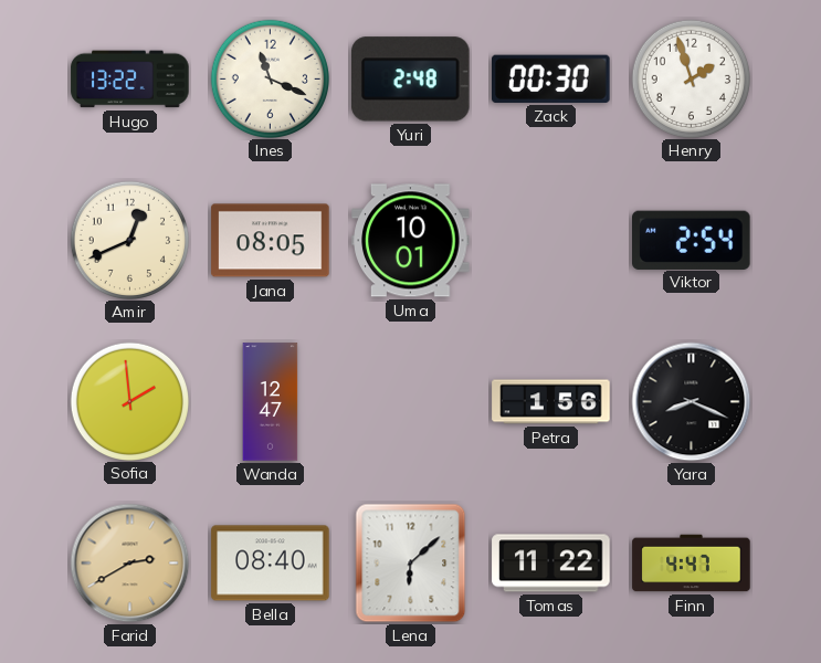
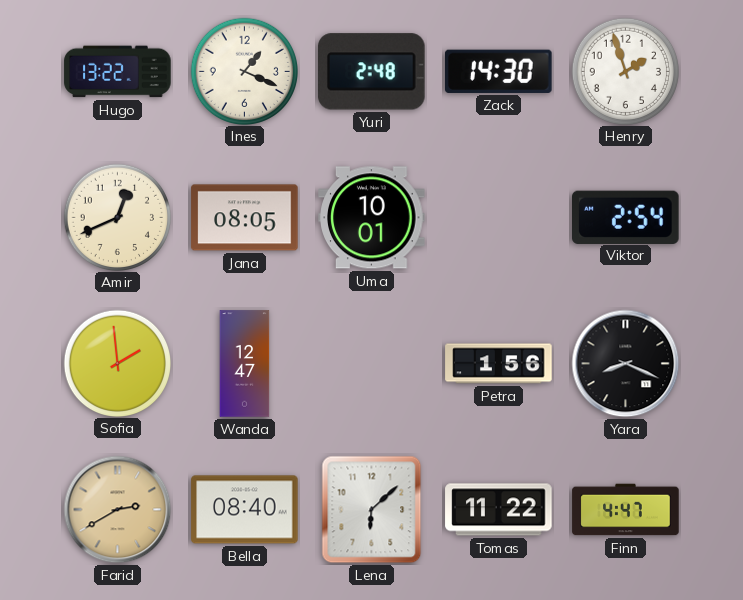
Ines: 11:19 -> 1:19 (244, 71)
Zack: 00:30 -> 14:30 (499, 71)
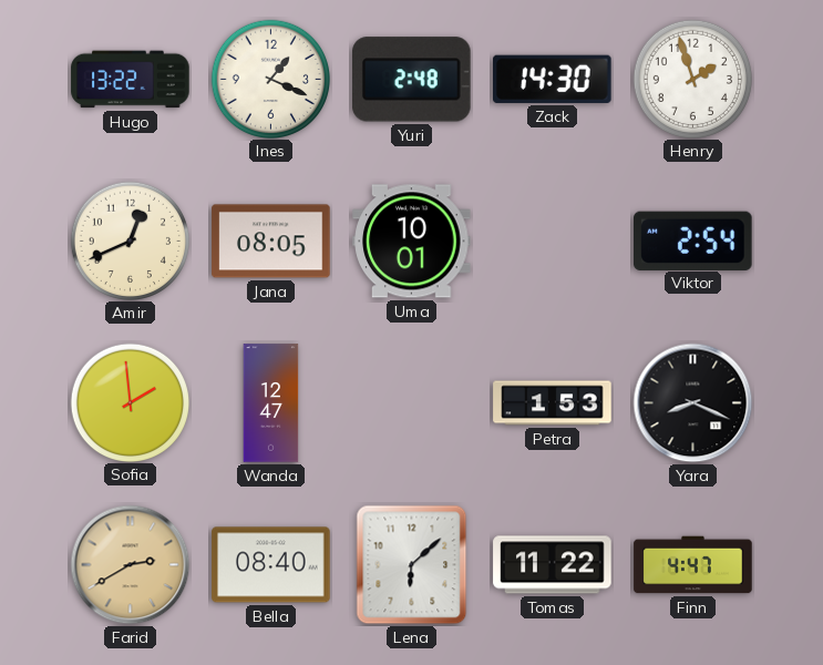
Petra: 1:56 -> 1:53 (553, 403)
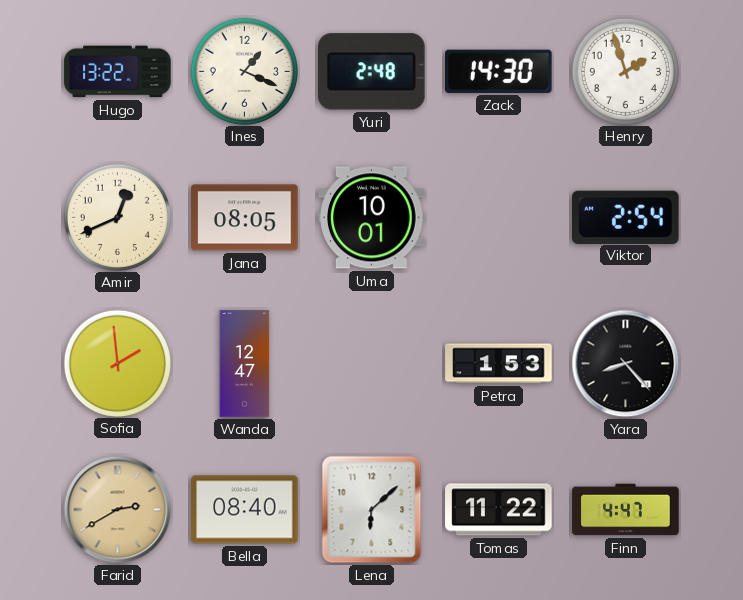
Yara: 8:19 -> 8:23 (626, 364)
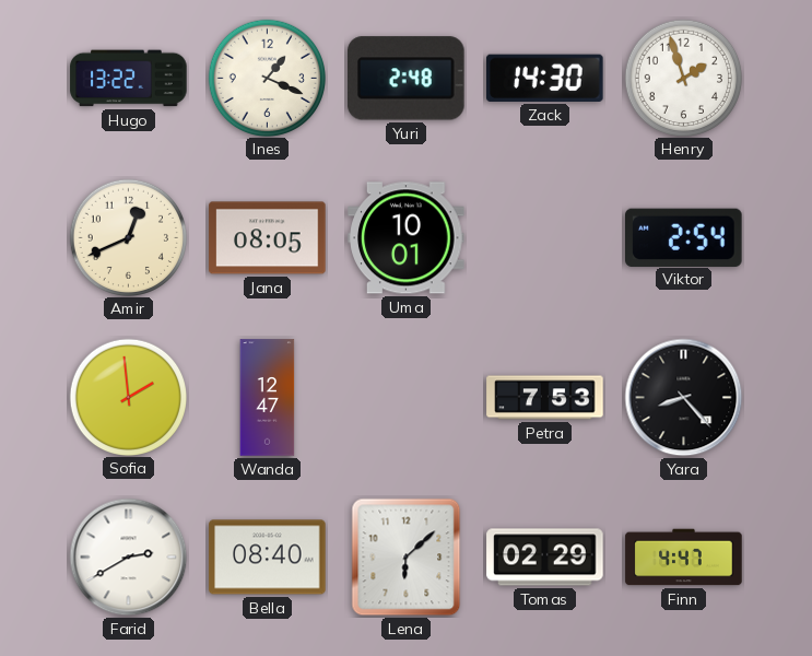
Petra: 1:53 -> 7:53 (545, 398)
Farid dial: champagne -> white (129, 558)
Tomas: 11:22 -> 02:29 (545, 558)
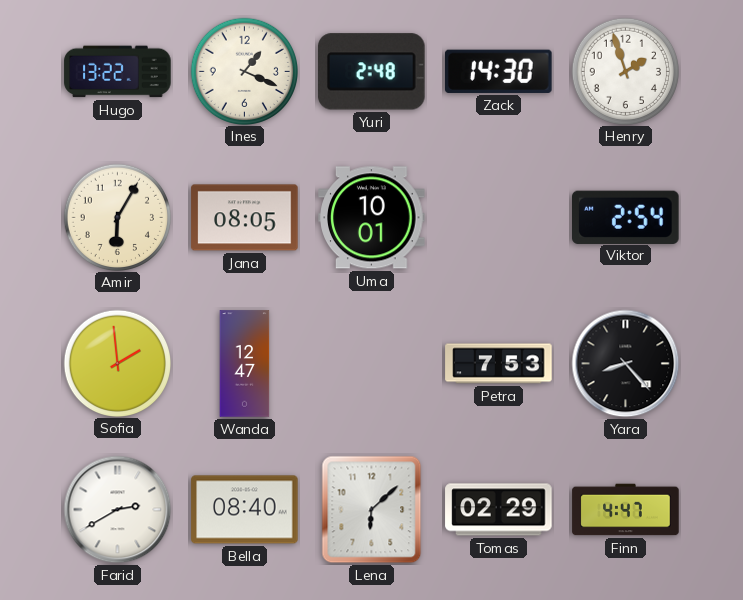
Amir: 12:41 -> 6:05 (117, 217)
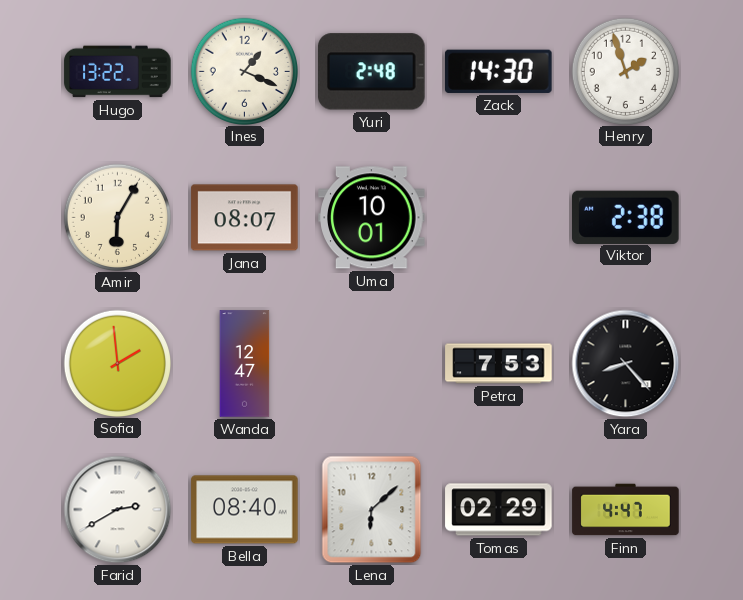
Jana: 08:05 -> 08:07 (245, 218)
Viktor: 2:54 -> 2:38 (626, 217)
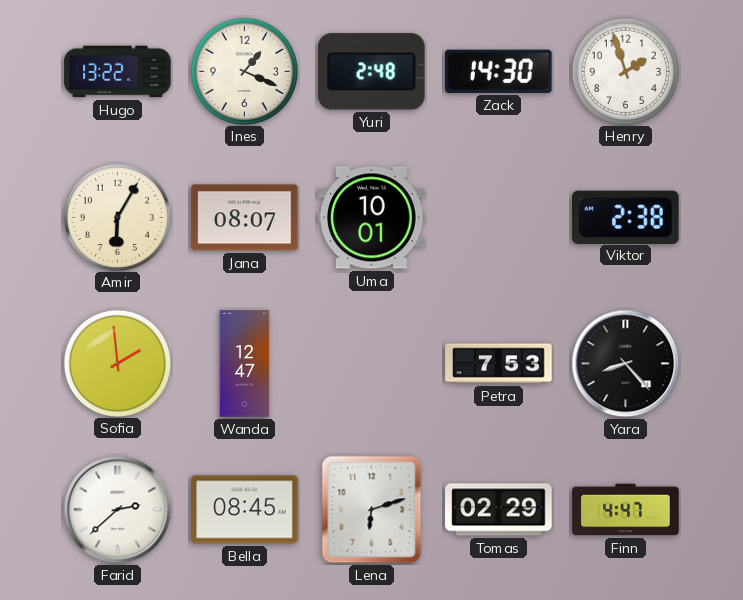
Farid: 2:40 -> 2:38 (118, 510)
Bella: 08:40 -> 08:45 (245, 510)
Lena: 6:08 -> 6:12 (372, 510)
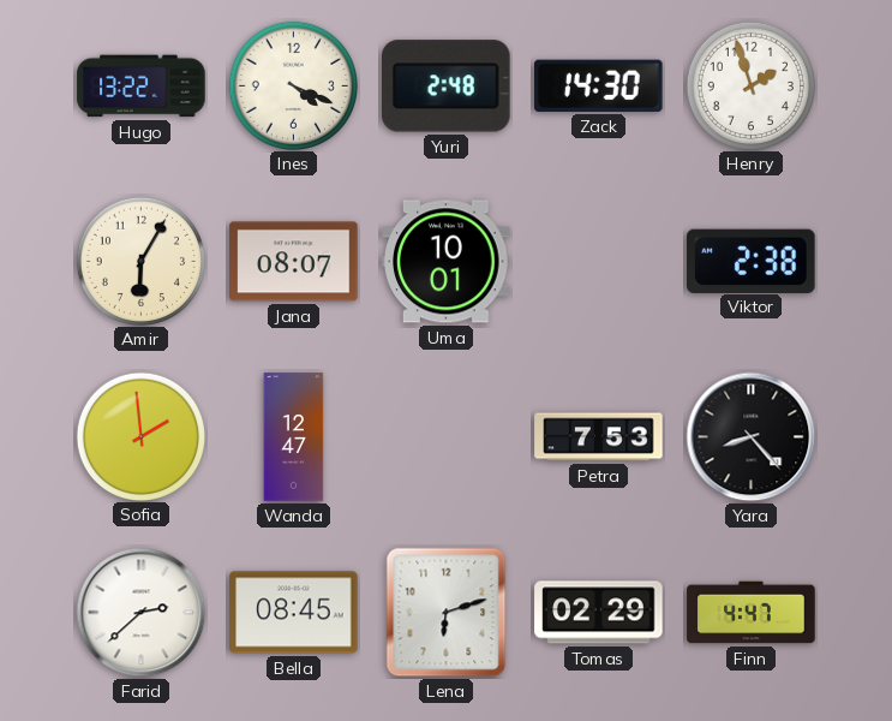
Ines: 1:19 -> 4:19 (293, 85)
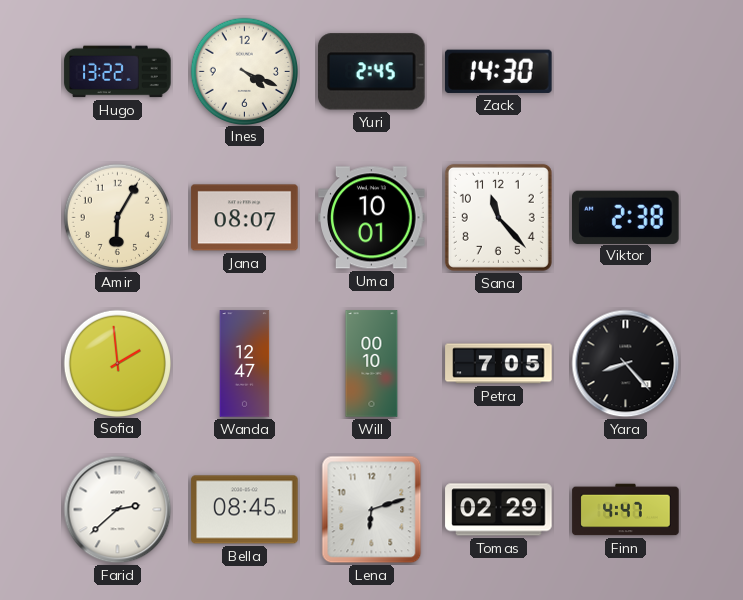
Yuri: 2:48 -> 2:45 (372, 72)
Henry: 1:57 -> none (750, 85)
Sana: none -> 11:23 (498, 217)
Will: none -> 00:10 (372, 364)
Petra: 7:53 -> 7:05 (499, 364)
